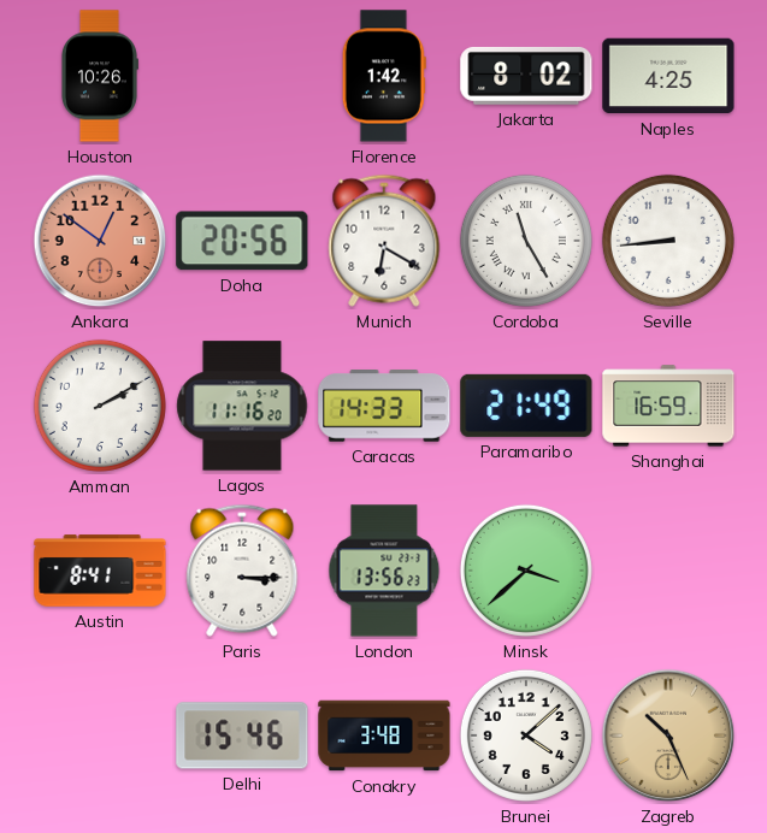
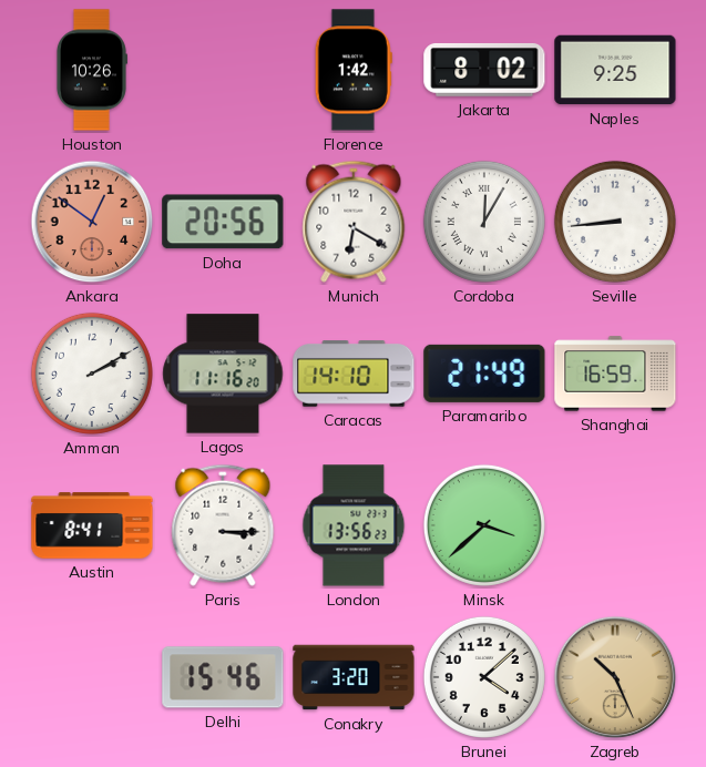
Naples: 4:25 -> 9:25 (615, 70)
Cordoba: 11:25 -> 12:05 (484, 222)
Caracas: 14:33 -> 14:10 (354, 374)
Conakry: 3:48 -> 3:20 (354, 677)
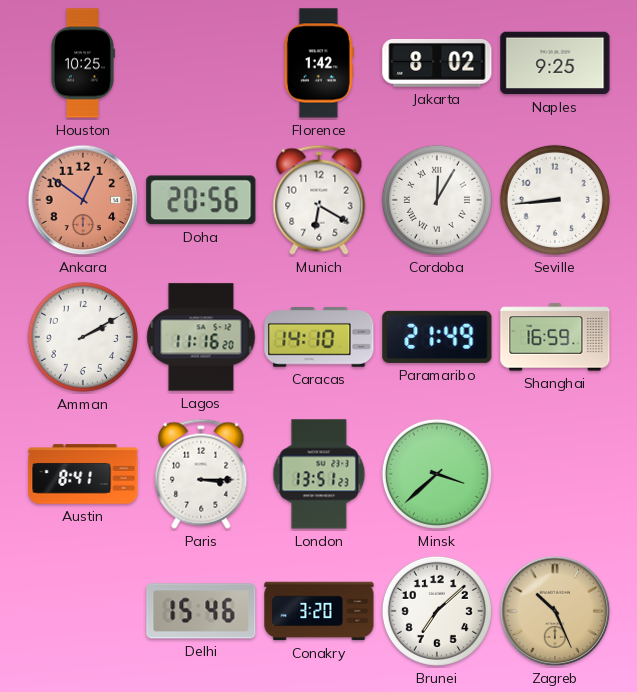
Houston: 10:26 -> 10:25 (82, 63)
London: 13:56 -> 13:51 (319, 474)
Brunei: 4:08 -> 7:08 (437, 611)
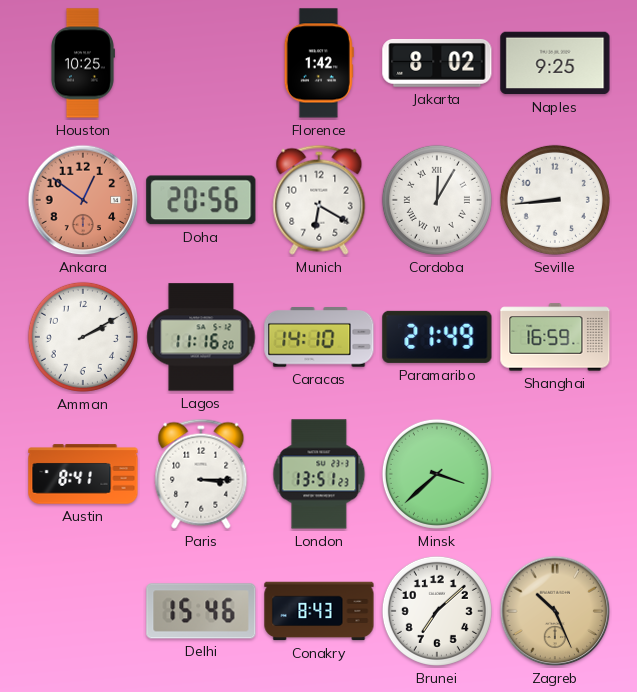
Conakry: 3:20 -> 8:43 (319, 611)
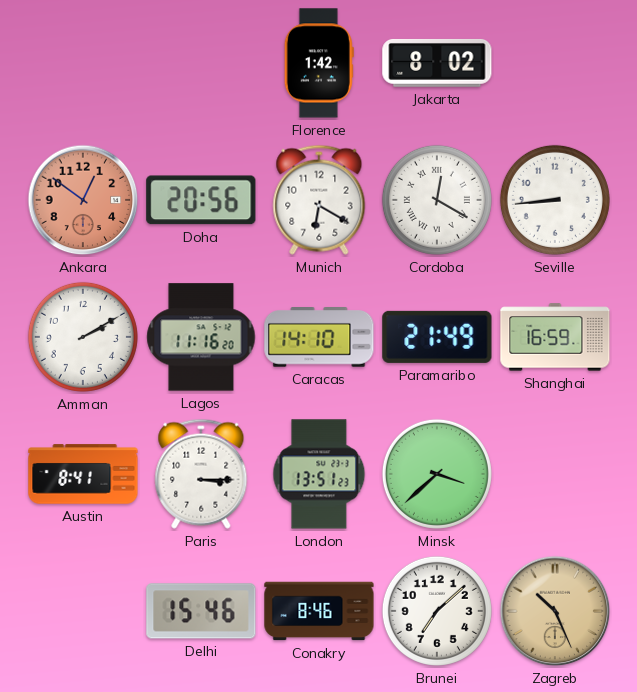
Houston: 10:25 -> none (82, 63)
Naples: 9:25 -> none (555, 63)
Cordoba: 12:05 -> 12:20 (437, 200)
Conakry: 8:43 -> 8:46 (319, 611)
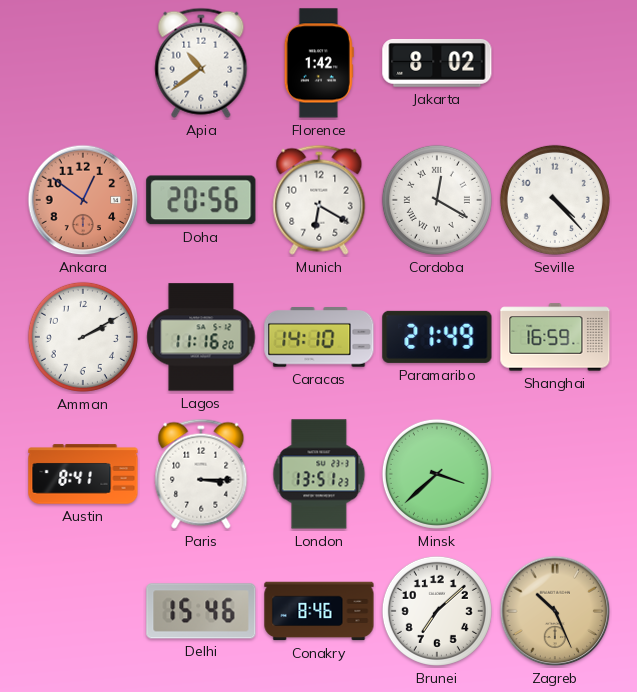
Apia: none -> 10:39 (201, 63)
Seville: 8:44 -> 4:23 (555, 200)
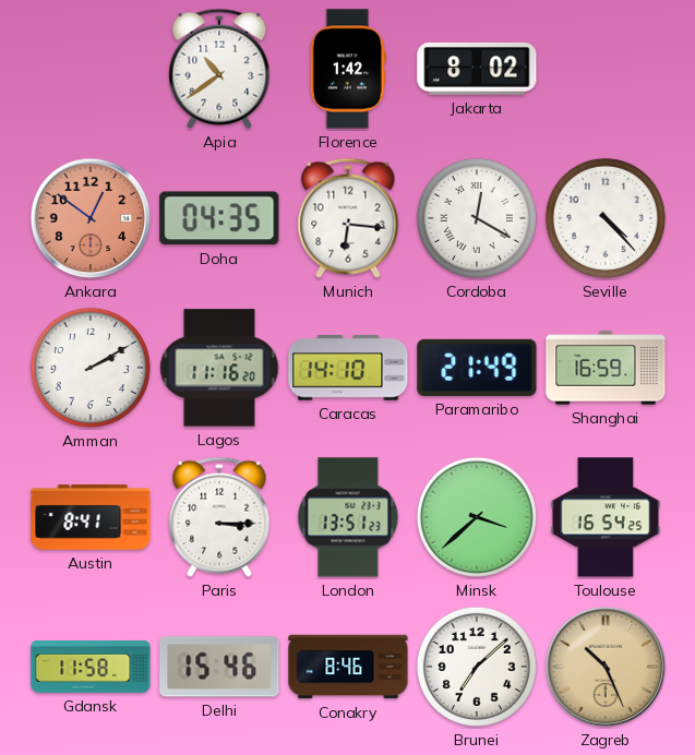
Doha: 20:56 -> 04:35 (219, 218)
Munich: 6:20 -> 6:16 (348, 218)
Toulouse: none -> 16:54 (606, 517)
Gdansk: none -> 11:58 (91, 667)
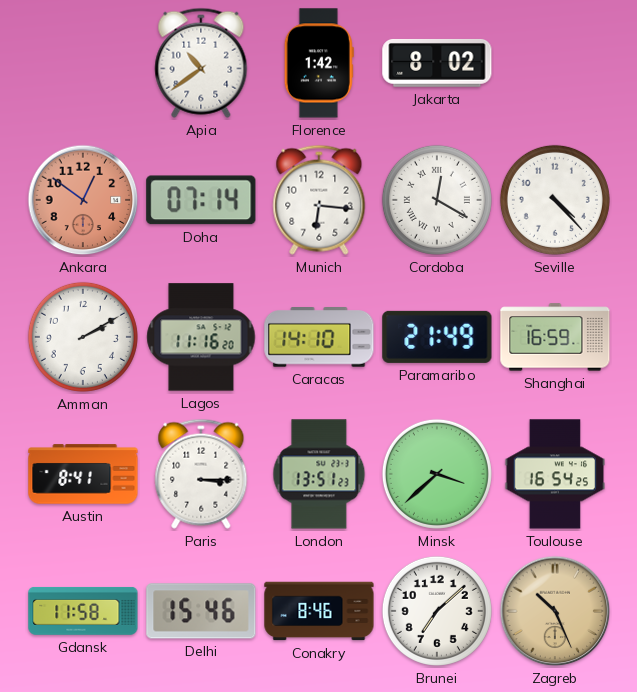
Doha: 04:35 -> 07:14 (201, 200)
